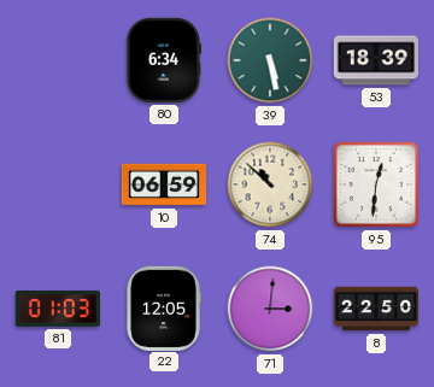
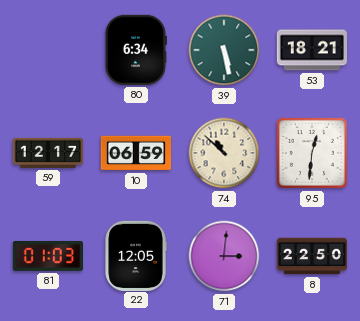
53: 18:39 -> 18:21 (311, 50)
59: none -> 12:17 (47, 153)
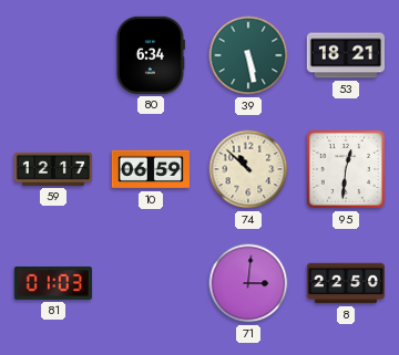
22: 12:05 -> none (136, 255)
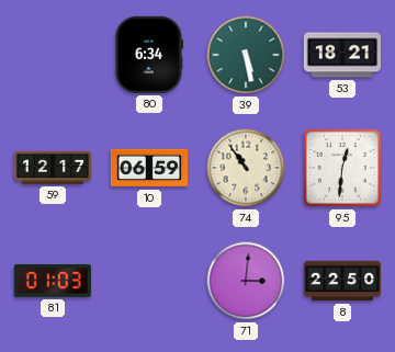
74: 10:52 -> 10:54 (246, 168)
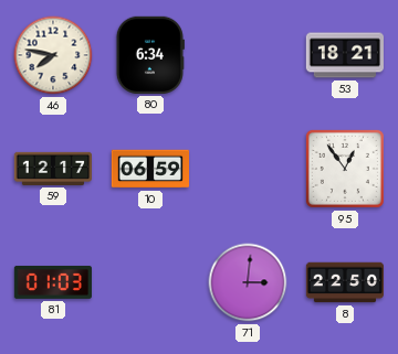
46: none -> 7:47 (53, 55)
39: 5:28 -> none (246, 55)
74: 10:54 -> none (246, 168)
95: 12:31 -> 12:54 (345, 169)
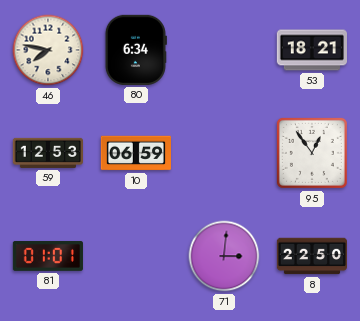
59: 12:17 -> 12:53 (47, 153)
81: 01:03 -> 01:01 (48, 256)
